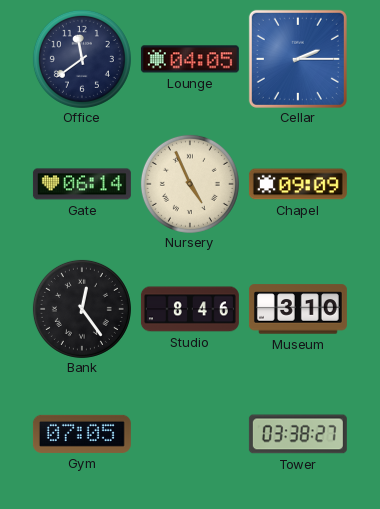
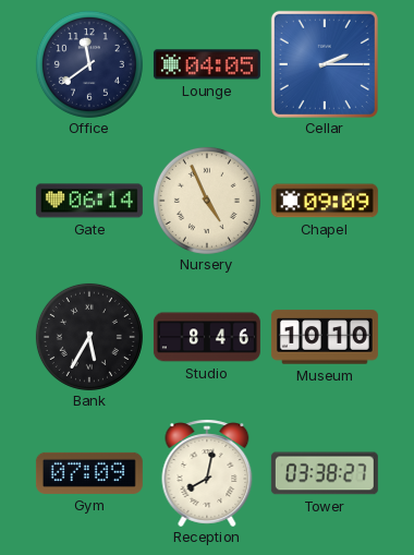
Bank: 12:24 -> 5:35 (89, 337)
Museum: 3:10 -> 10:10 (325, 337)
Gym: 07:05 -> 07:09 (89, 473)
Reception: none -> 8:02 (207, 473)
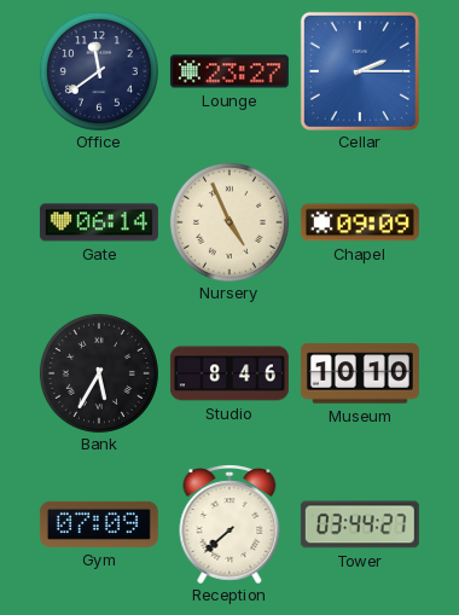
Lounge: 04:05 -> 23:27 (230, 71)
Reception: 8:02 -> 7:38 (230, 524)
Tower: 03:38 -> 03:44 (360, 524)
